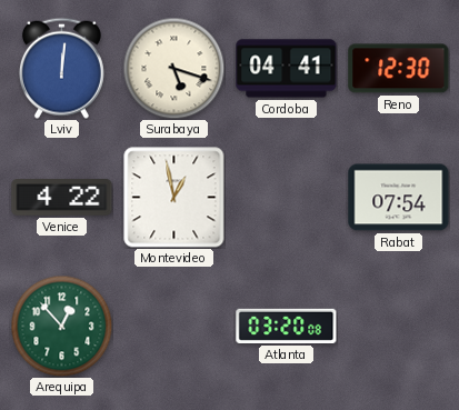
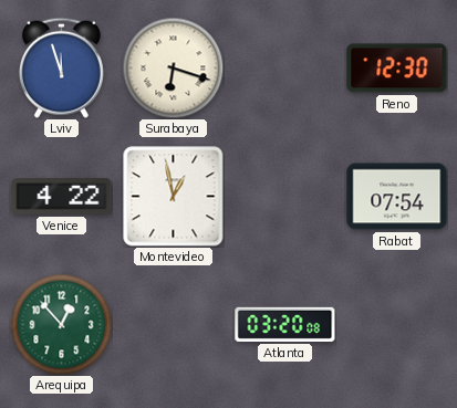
Lviv: 12:01 -> 11:57 (61, 67)
Surabaya: 5:18 -> 6:18 (173, 67)
Cordoba: 04:41 -> none (287, 69)
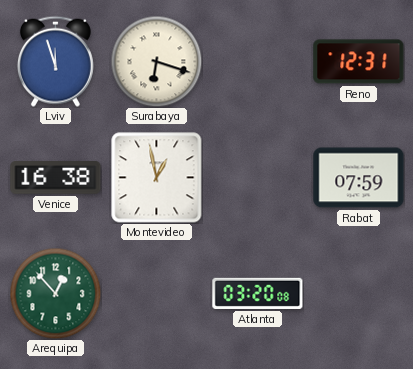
Reno: 12:30 -> 12:31 (359, 62)
Venice: 4:22 -> 16:38 (56, 178)
Rabat: 07:54 -> 07:59 (359, 178)
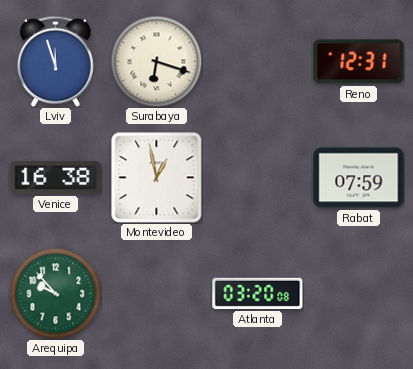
Arequipa: 12:53 -> 9:53 (55, 293)
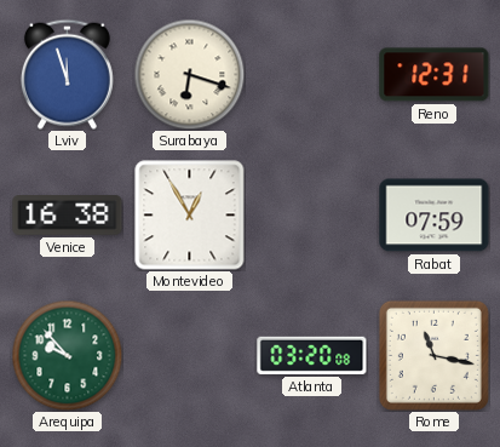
Montevideo: 12:58 -> 12:55 (190, 216)
Rome: none -> 11:17 (433, 355)
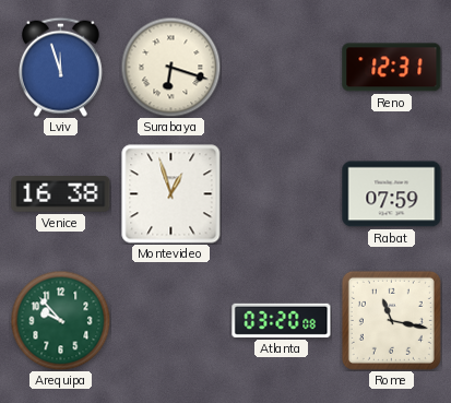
Montevideo: 12:55 -> 12:57 (171, 194)
